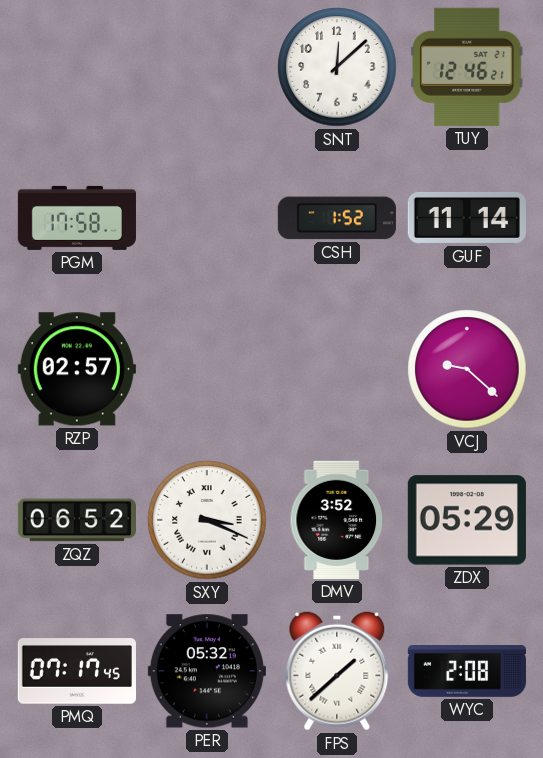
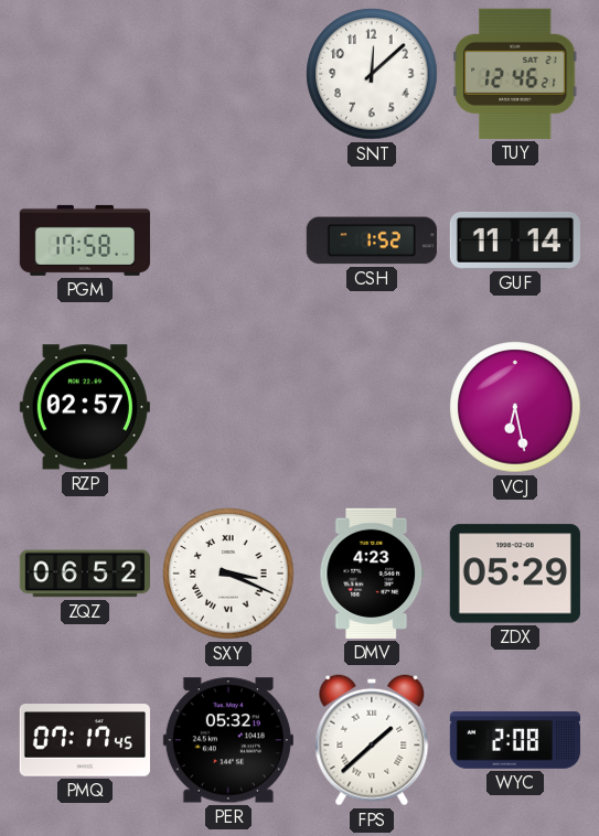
VCJ: 9:22 -> 6:28 (515, 407)
DMV: 3:52 -> 4:23 (372, 574)
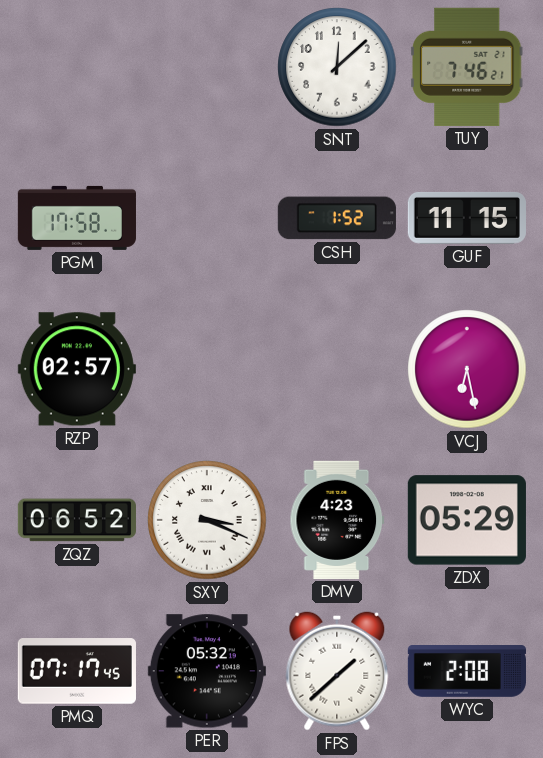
TUY: 12:46 -> 7:46 (467, 67)
GUF: 11:14 -> 11:15 (467, 218)
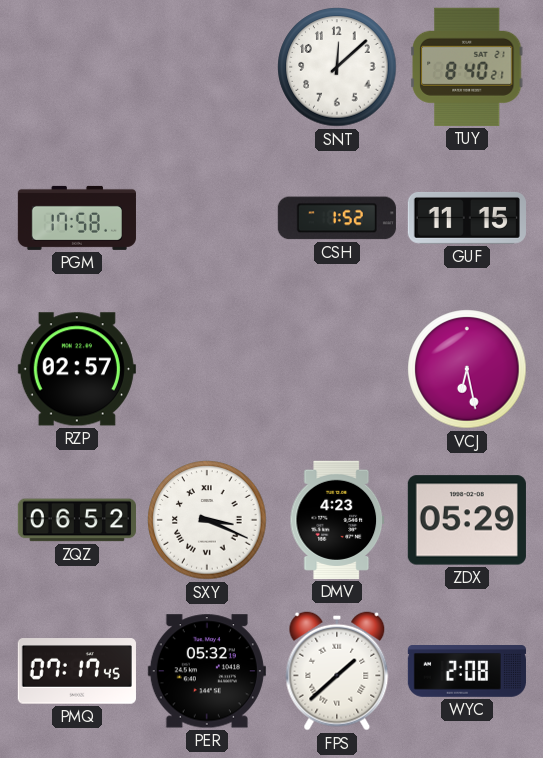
TUY: 7:46 -> 8:40 (467, 67)
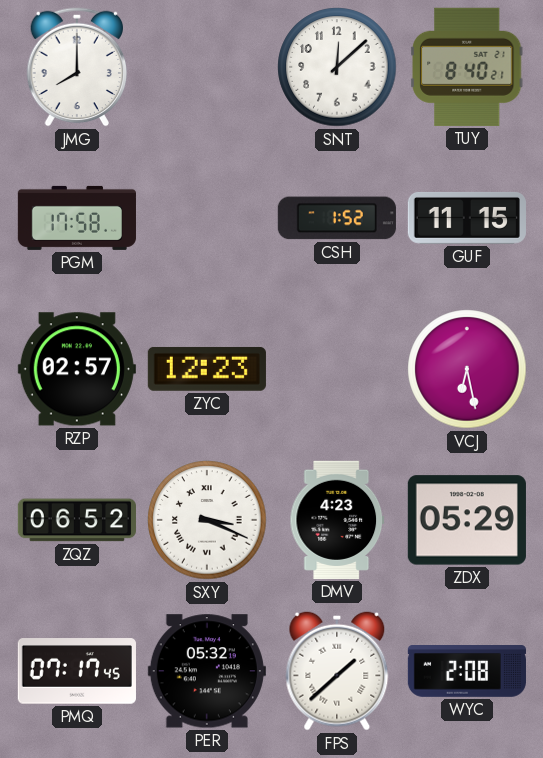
JMG: none -> 8:00 (77, 67)
ZYC: none -> 12:23 (207, 369)
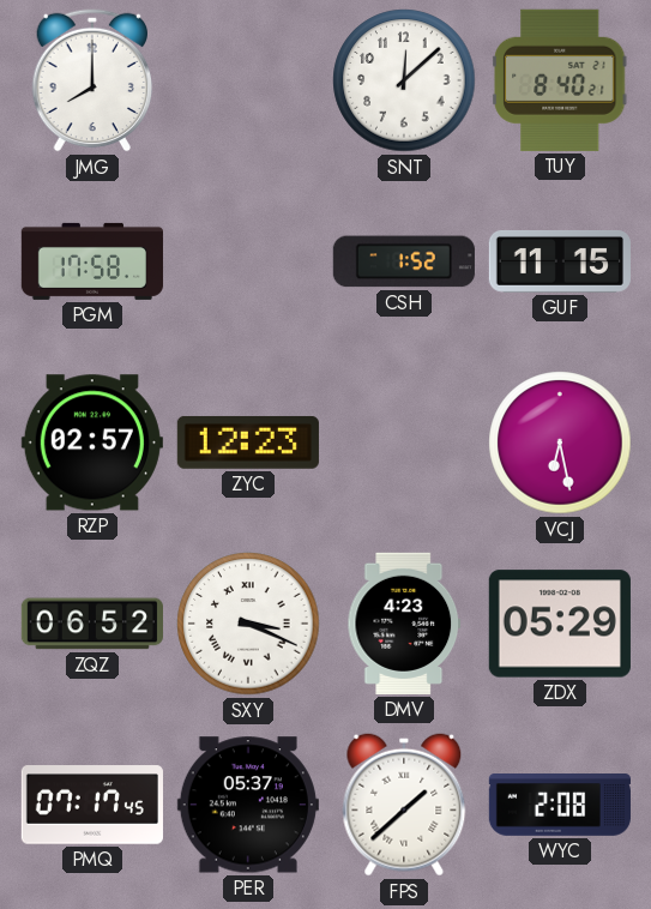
PER: 05:32 -> 05:37 (248, 805)
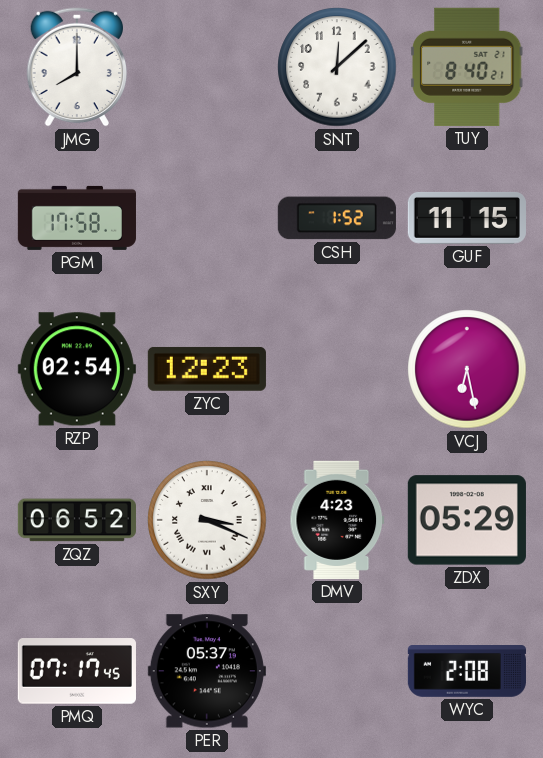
RZP: 02:57 -> 02:54 (77, 369)
FPS: 1:38 -> none (404, 805)
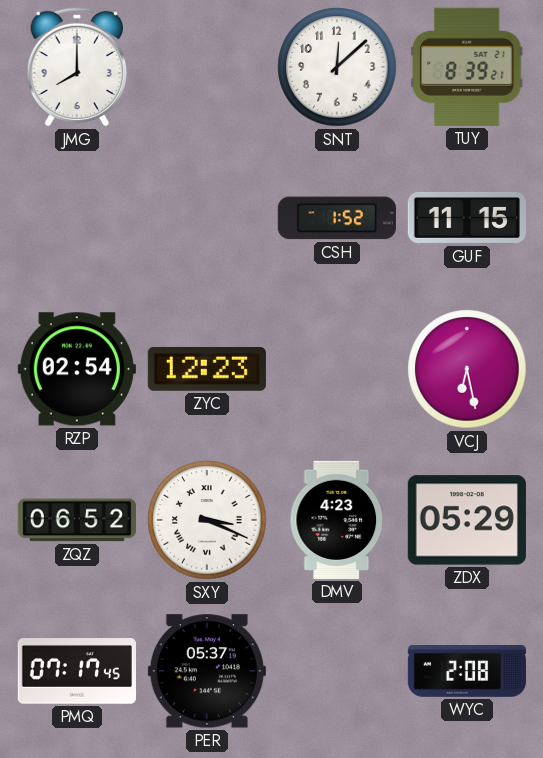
TUY: 8:40 -> 8:39 (467, 67)
PGM: 17:58 -> none (77, 218)
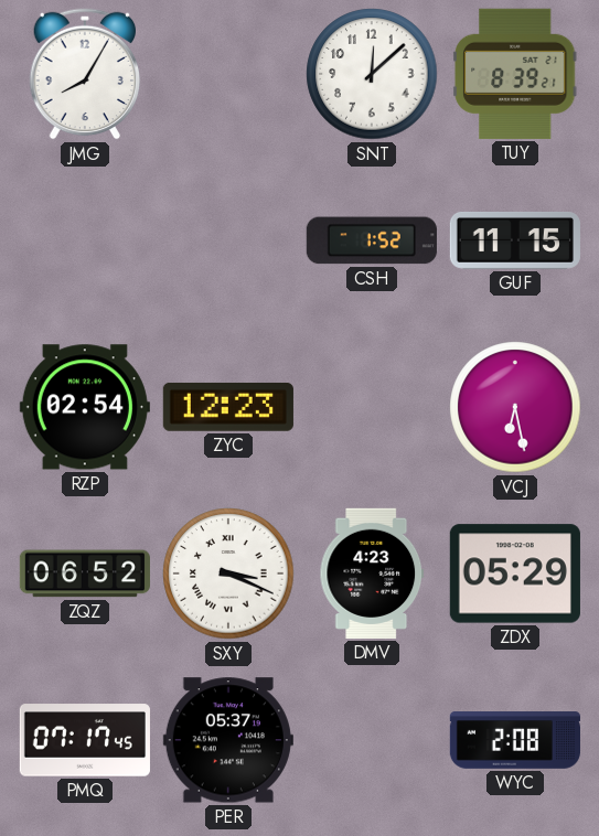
JMG: 8:00 -> 8:05 (85, 74)
